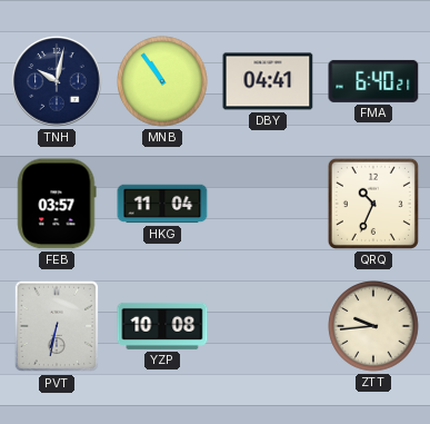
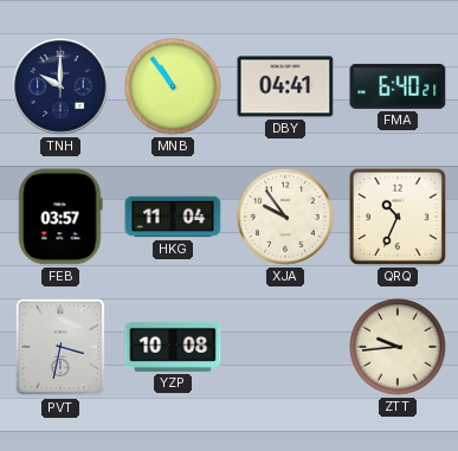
TNH: 10:02 -> 10:00 (60, 86)
XJA: none -> 9:54 (285, 217)
PVT: 6:32 -> 3:32 (59, 347)
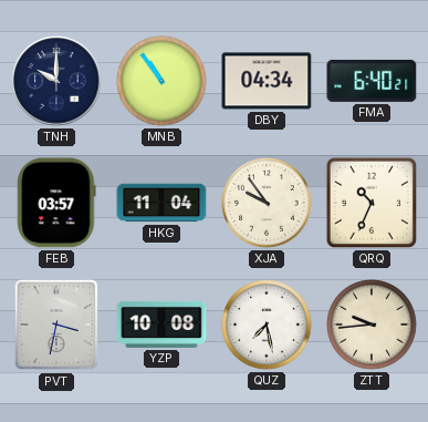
DBY: 04:41 -> 04:34 (267, 81)
QUZ: none -> 7:28 (267, 325)
